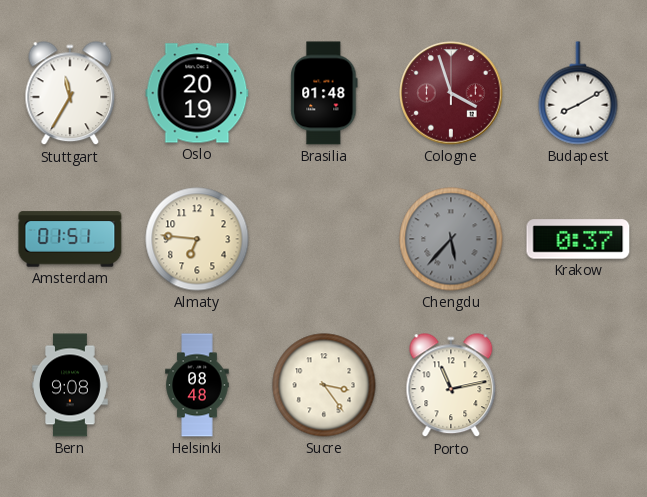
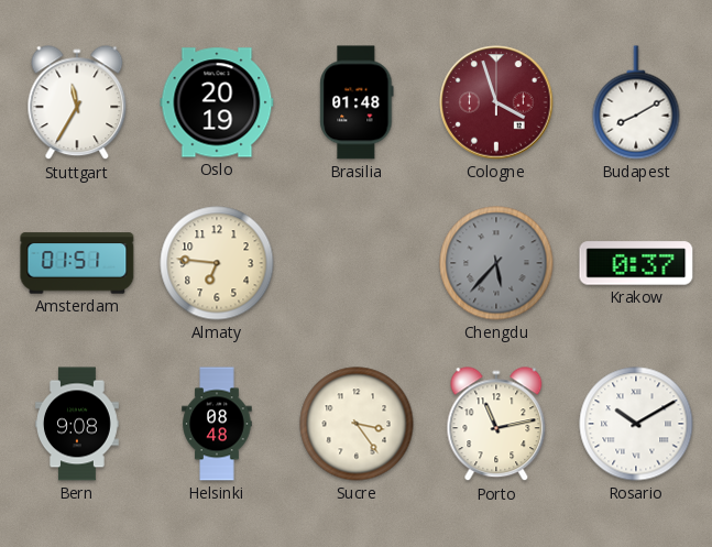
Rosario: none -> 10:10 (636, 424)
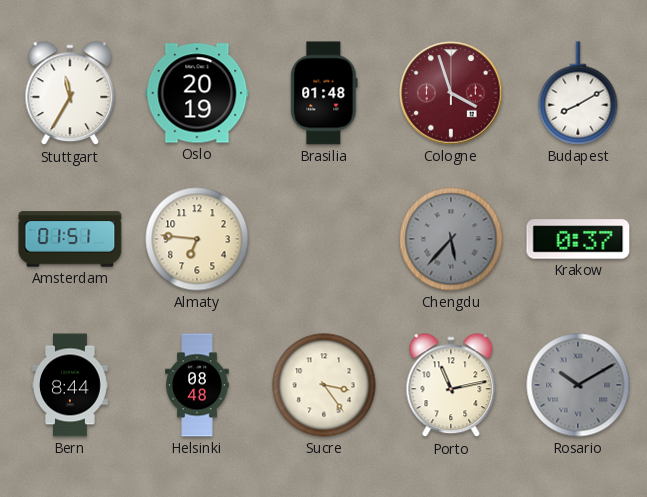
Bern: 9:08 -> 8:44 (71, 385)
Rosario dial: white -> grey (578, 385)
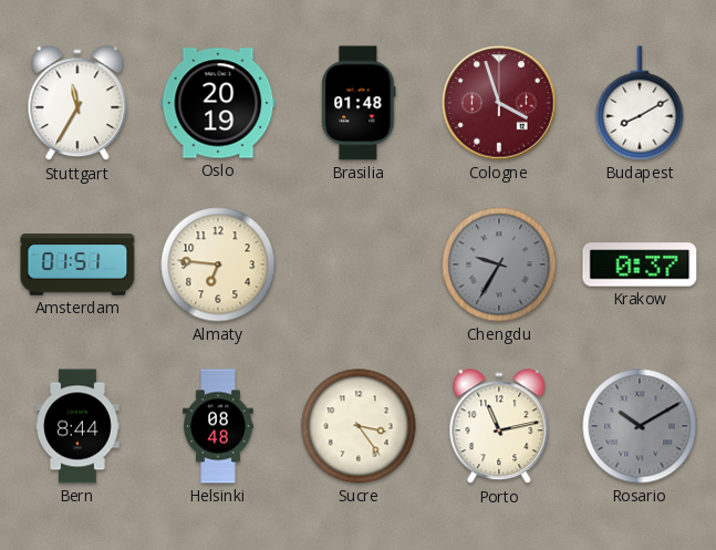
Chengdu: 5:37 -> 9:35 (499, 264)
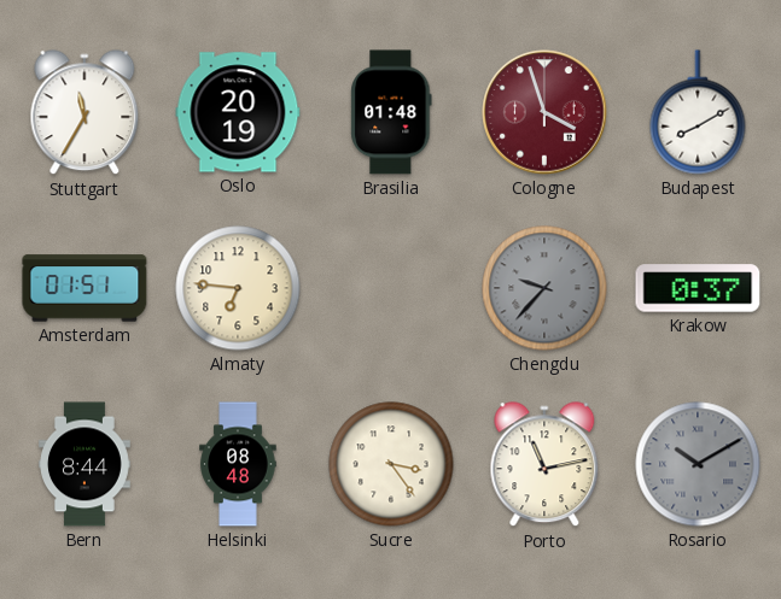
Chengdu: 9:35 -> 9:37 (544, 288)
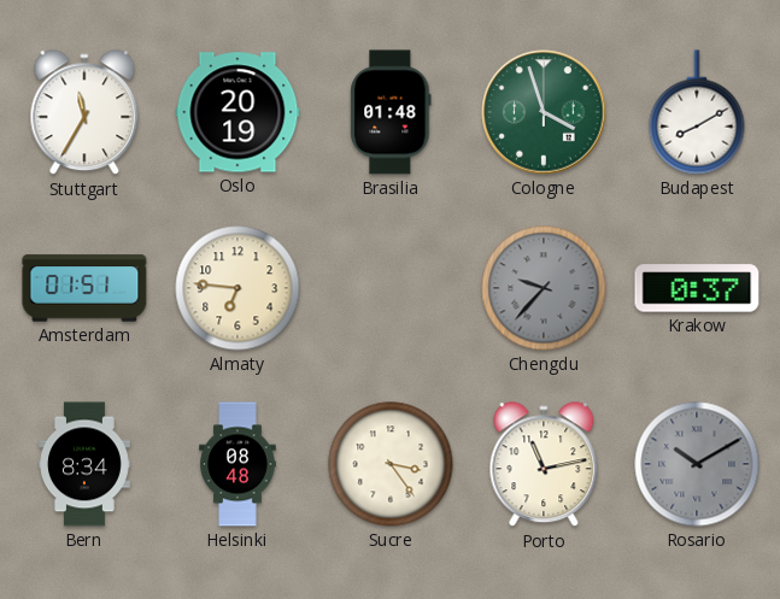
Cologne dial: burgundy -> green (544, 112)
Bern: 8:44 -> 8:34 (86, 464)
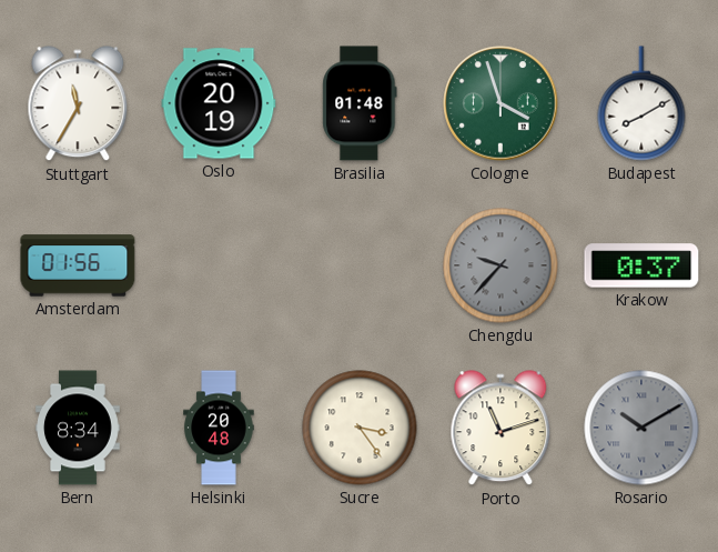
Amsterdam: 01:51 -> 01:56 (78, 265)
Almaty: 6:46 -> none (237, 288)
Helsinki: 08:48 -> 20:48 (219, 428)
Porto: 11:13 -> 11:12 (500, 429)
